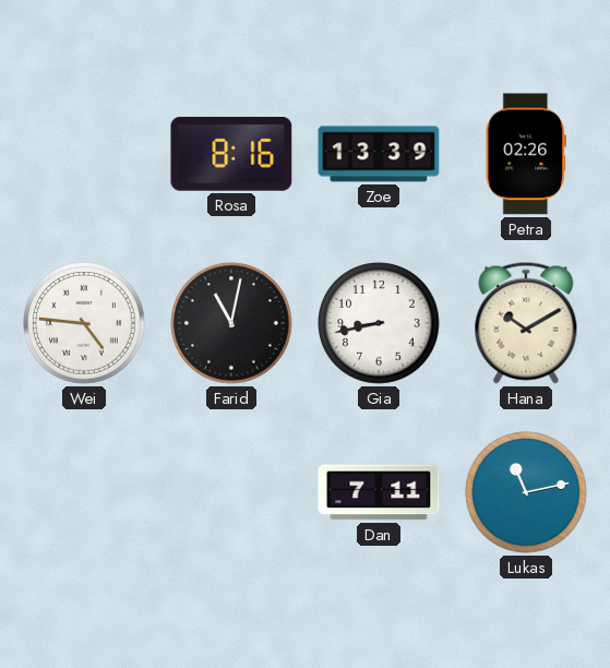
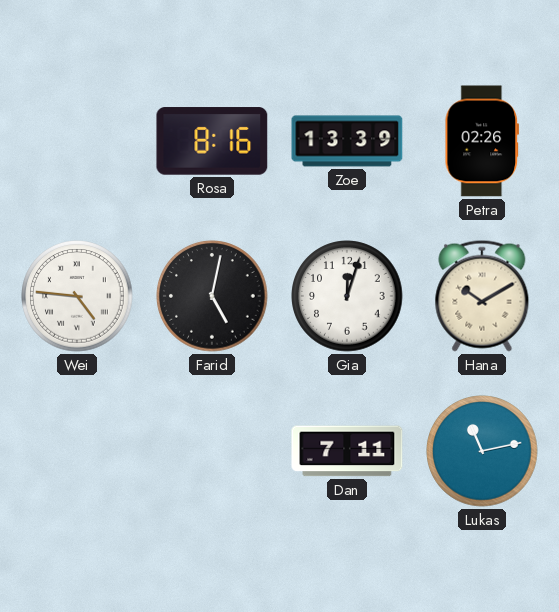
Farid: 11:02 -> 5:02 (212, 296)
Gia: 8:43 -> 12:03 (347, 296)
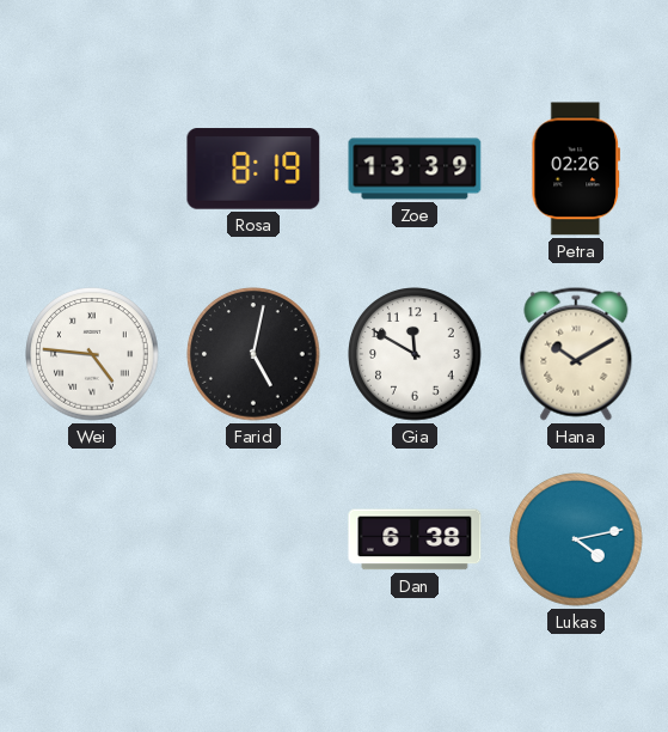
Rosa: 8:16 -> 8:19 (253, 169)
Gia: 12:03 -> 11:50 (415, 354)
Dan: 7:11 -> 6:38 (415, 539)
Lukas: 11:13 -> 4:13 (576, 539)
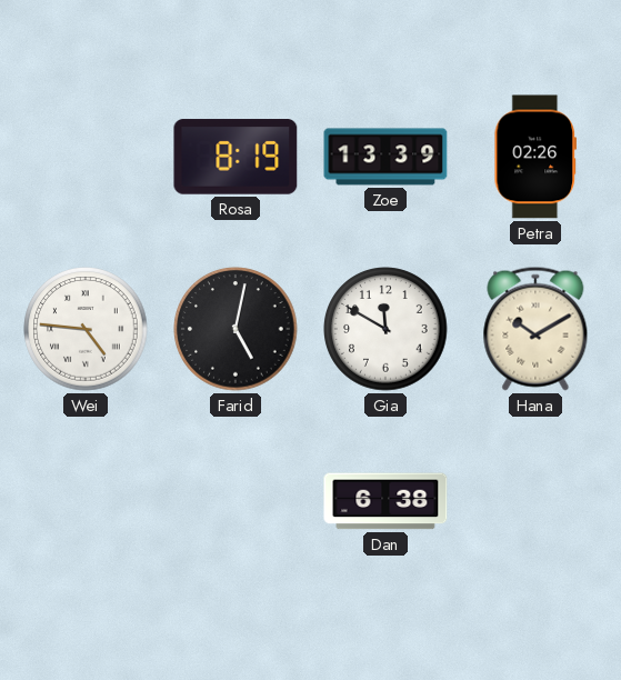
Lukas: 4:13 -> none (576, 539)
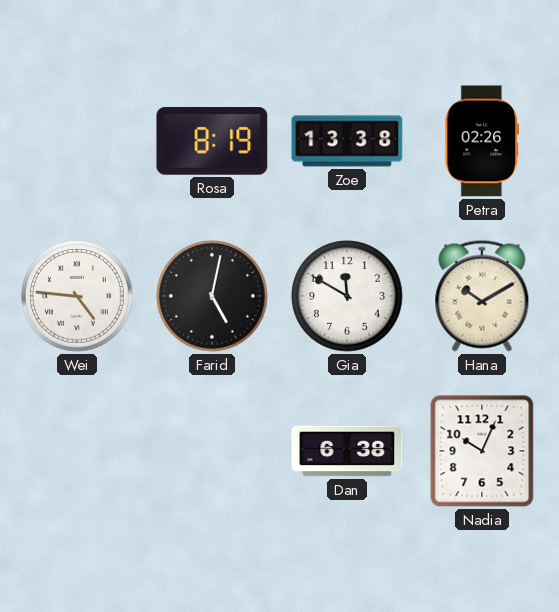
Zoe: 13:39 -> 13:38 (347, 141)
Nadia: none -> 10:04 (482, 451)
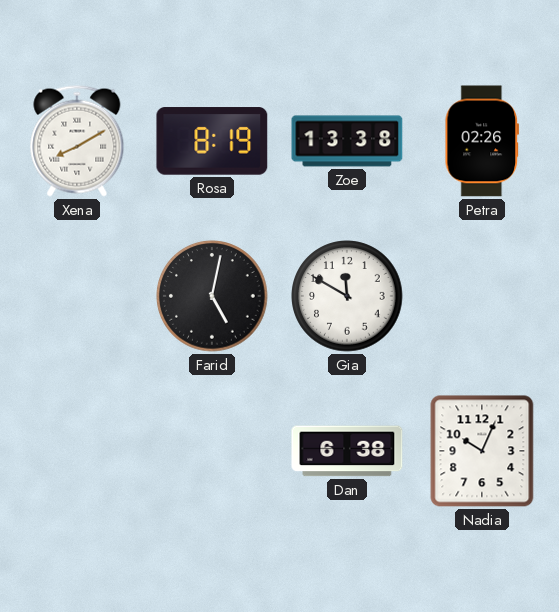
Xena: none -> 8:10 (77, 141)
Wei: 4:46 -> none (77, 296)
Hana: 10:10 -> none (482, 296)
